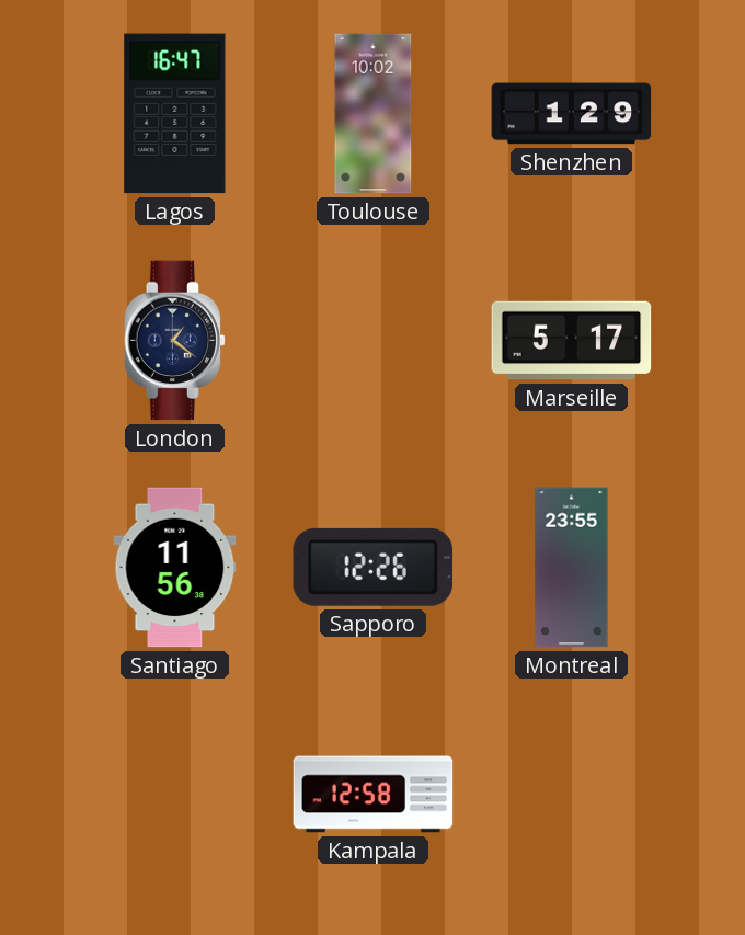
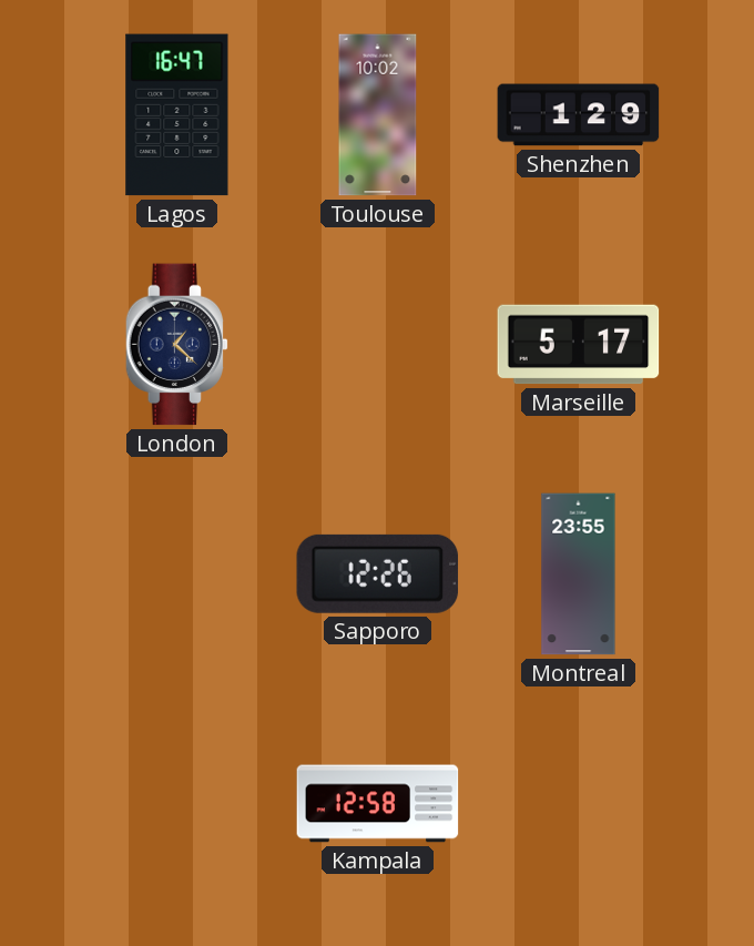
London: 1:21 -> 1:22 (177, 345)
Santiago: 11:56 -> none (175, 568)
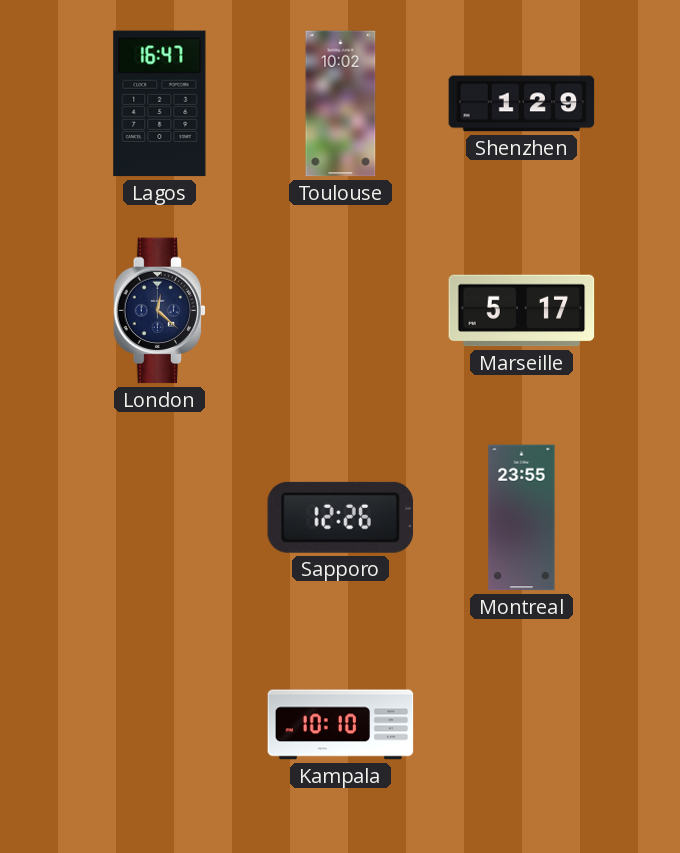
London: 1:22 -> 12:22 (160, 311)
Kampala: 12:58 -> 10:10 (341, 725)
